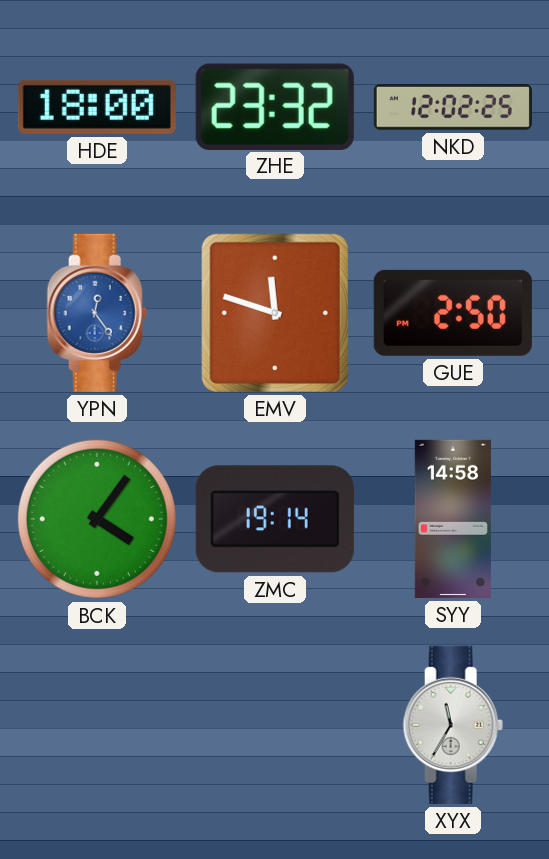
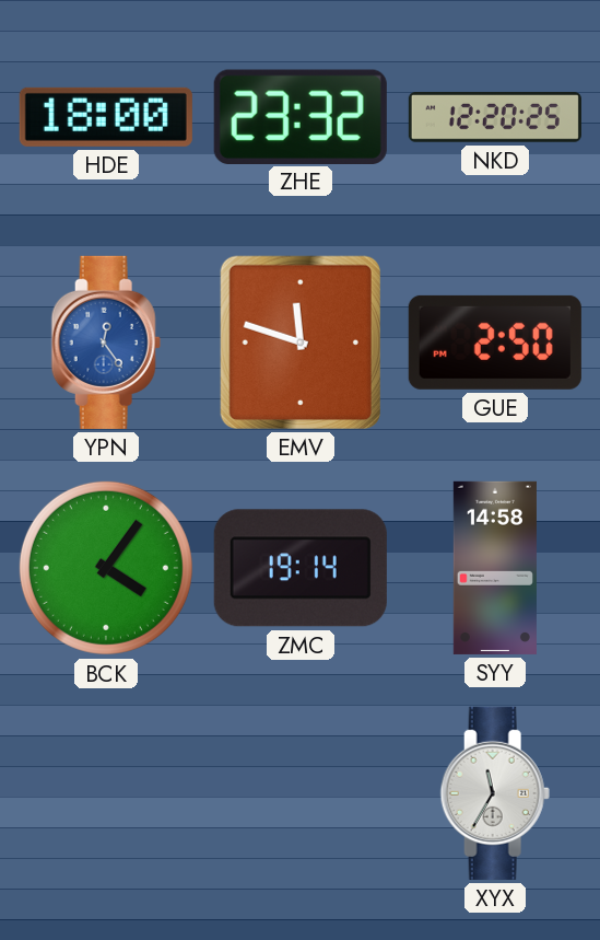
NKD: 12:02 -> 12:20 (495, 118)
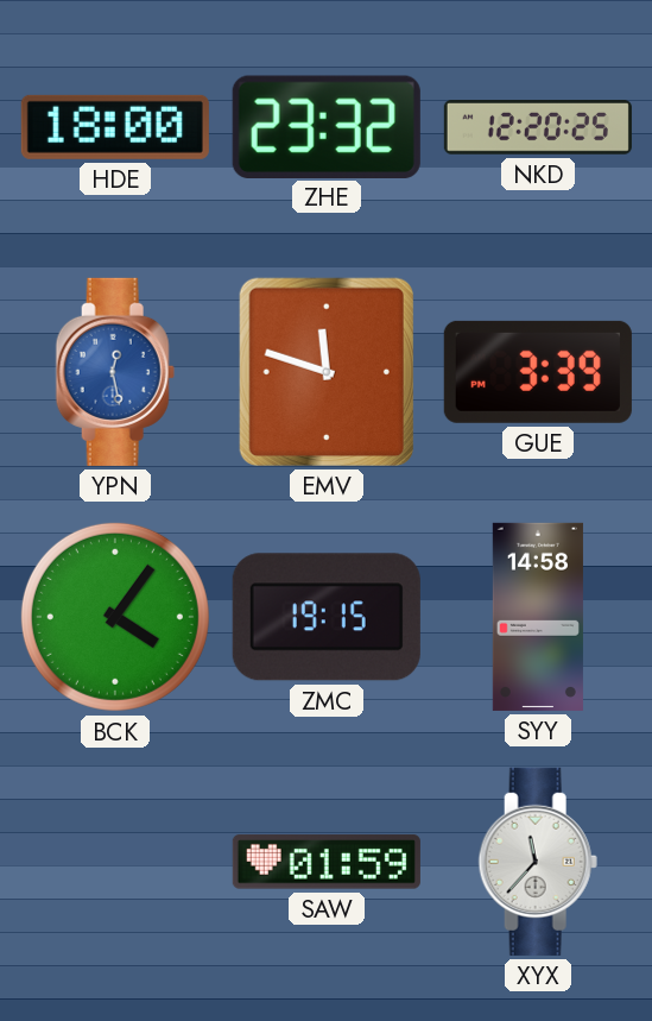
YPN: 12:24 -> 12:28 (115, 372)
GUE: 2:50 -> 3:39 (538, 372)
ZMC: 19:14 -> 19:15 (327, 617)
SAW: none -> 01:59 (327, 862)
XYX: 11:35 -> 11:37 (538, 862)
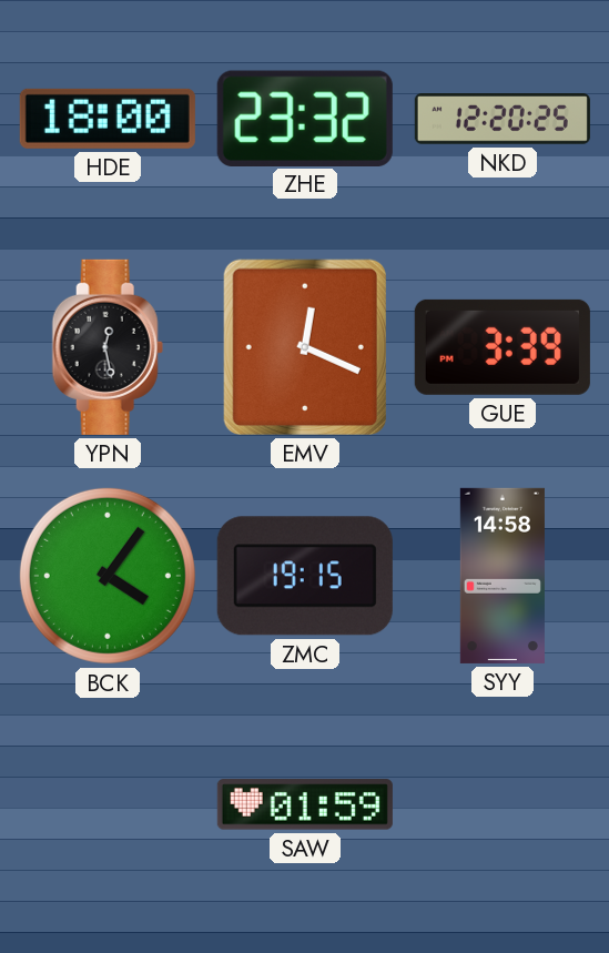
YPN dial: blue -> black (108, 347)
EMV: 11:48 -> 12:19 (305, 347)
XYX: 11:37 -> none (538, 862)
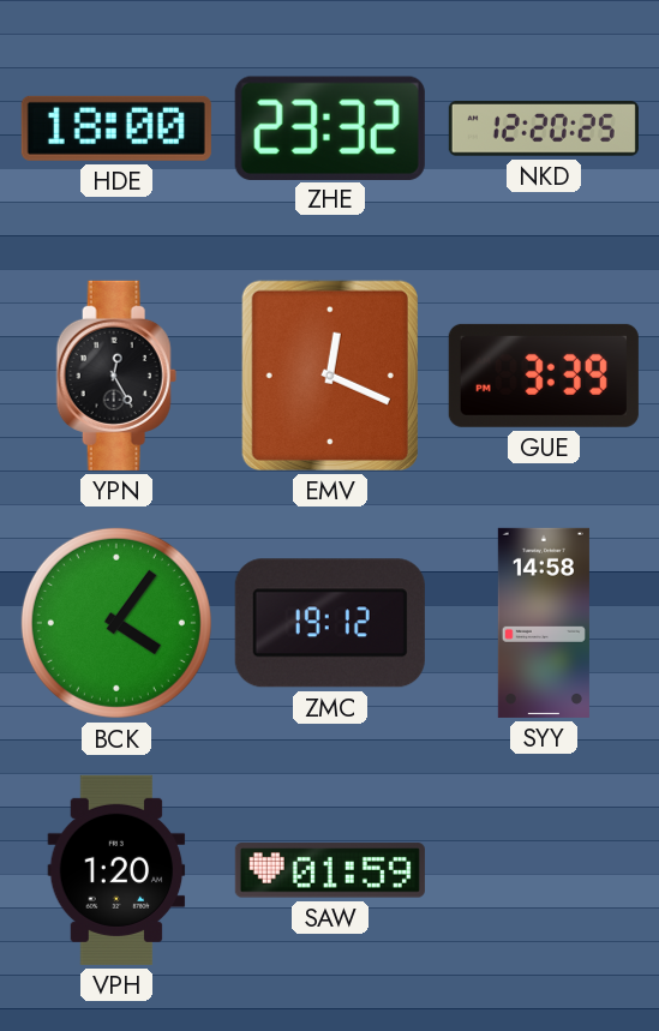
YPN: 12:28 -> 12:25 (116, 376)
ZMC: 19:15 -> 19:12 (330, 623)
VPH: none -> 1:20 (116, 870)
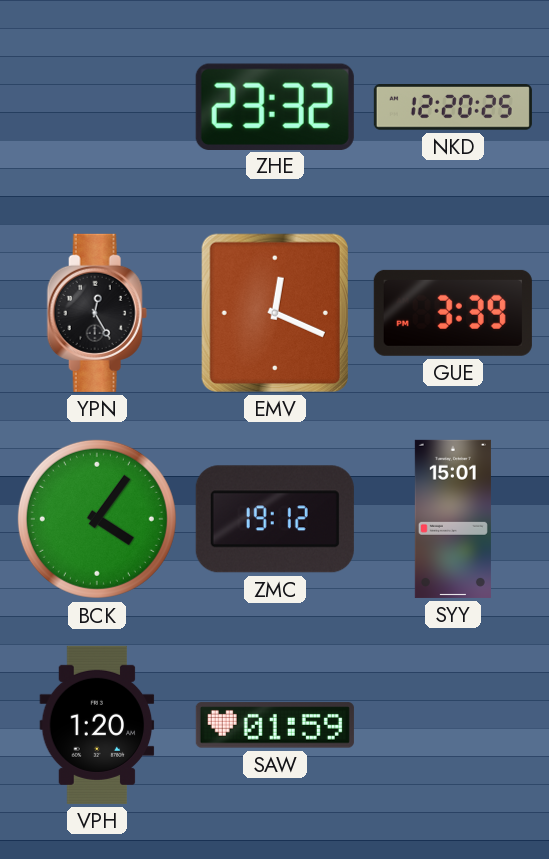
HDE: 18:00 -> none (116, 128)
SYY: 14:58 -> 15:01 (453, 519)
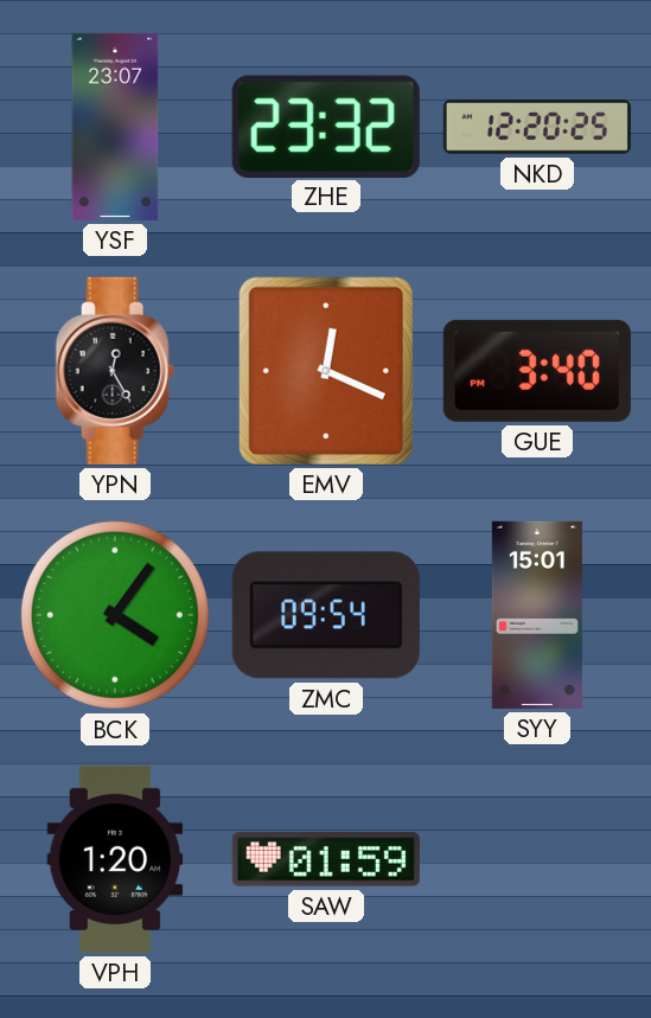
YSF: none -> 23:07 (115, 127)
GUE: 3:39 -> 3:40 (537, 371)
ZMC: 19:12 -> 09:54 (326, 615)
